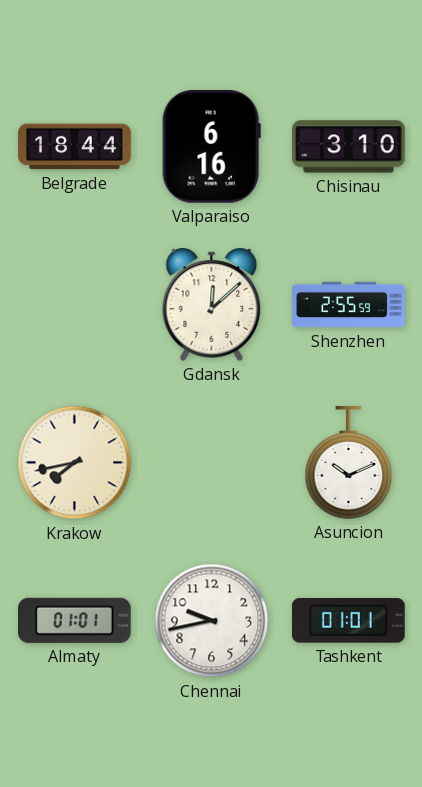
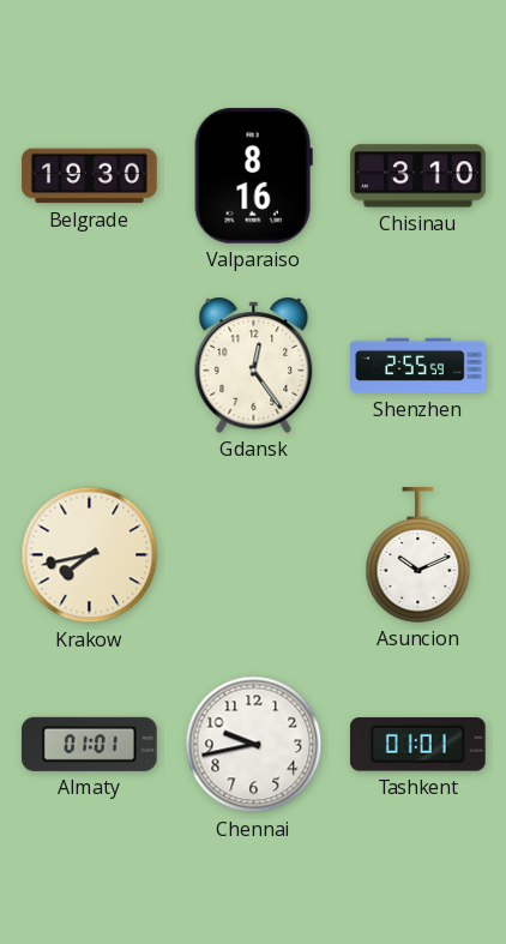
Belgrade: 18:44 -> 19:30 (90, 176)
Valparaiso: 6:16 -> 8:16 (253, 176)
Gdansk: 12:08 -> 12:24 (254, 365)
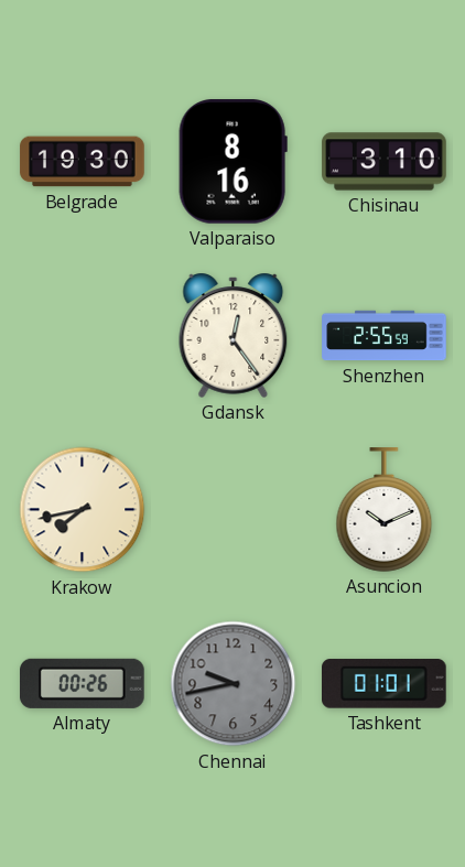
Almaty: 01:01 -> 00:26 (83, 683)
Chennai dial: white -> grey (234, 684)
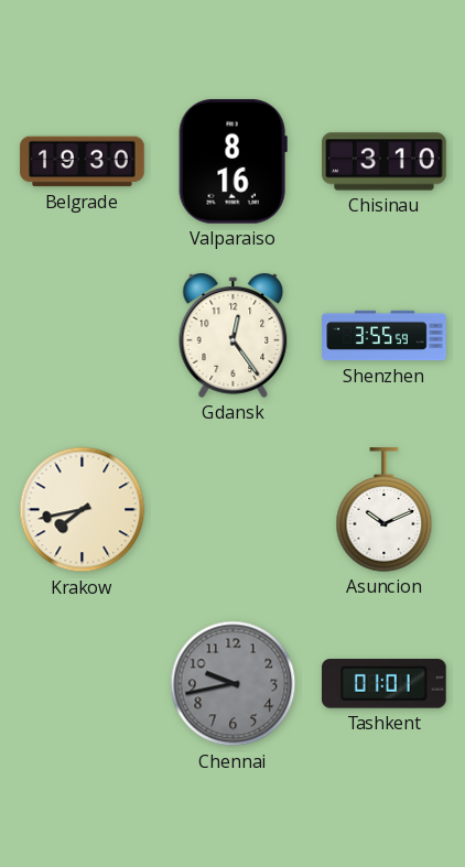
Shenzhen: 2:55 -> 3:55 (385, 336)
Almaty: 00:26 -> none (83, 683)
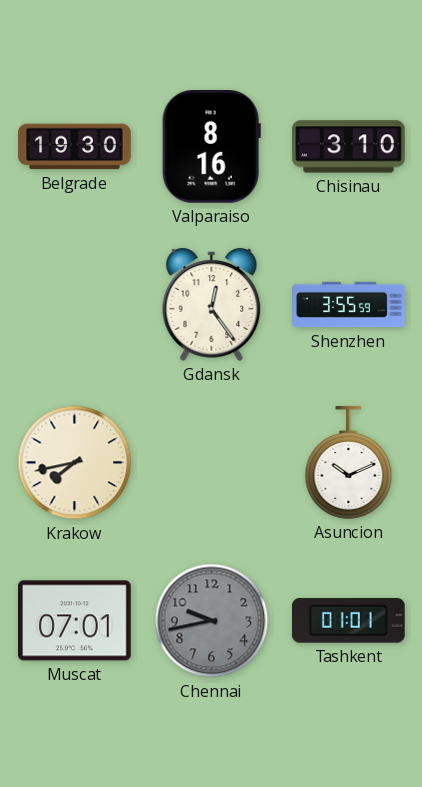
Muscat: none -> 07:01 (75, 621)
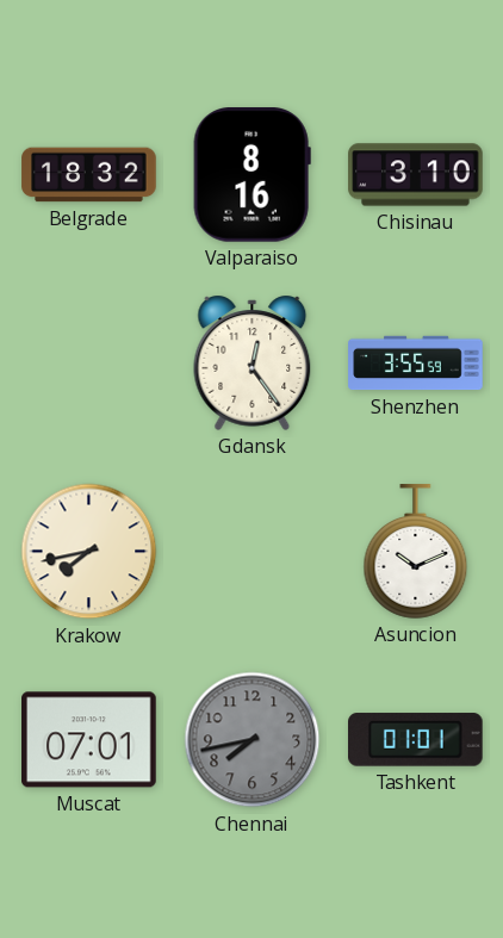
Belgrade: 19:30 -> 18:32 (89, 175)
Chennai: 9:43 -> 7:43 (253, 740)
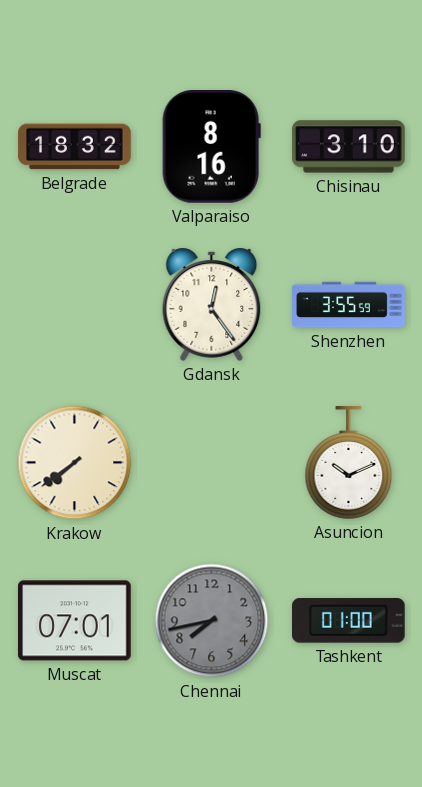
Krakow: 7:43 -> 7:39 (75, 463)
Tashkent: 01:01 -> 01:00 (349, 621)
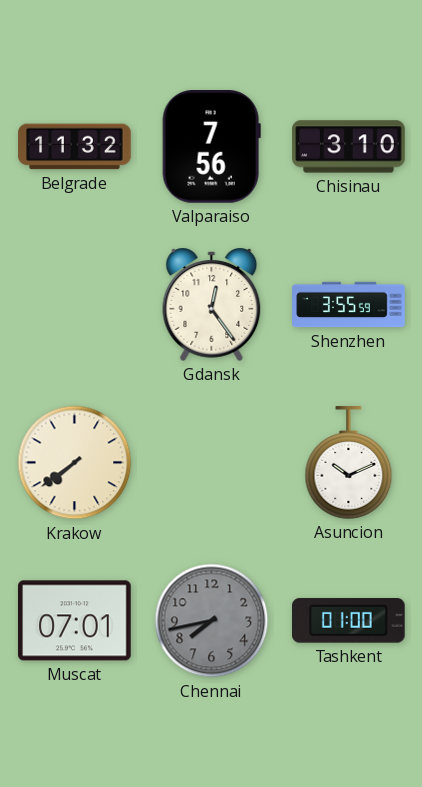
Belgrade: 18:32 -> 11:32 (75, 147)
Valparaiso: 8:16 -> 7:56 (211, 147)
